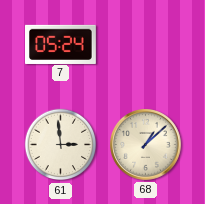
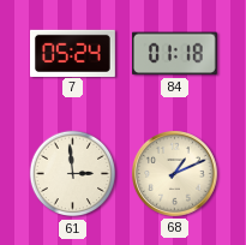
84: none -> 01:18 (174, 54)
68: 1:08 -> 1:11 (175, 174)
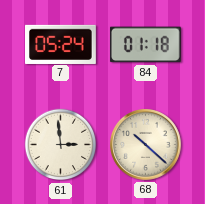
68: 1:11 -> 10:22 (146, 145)
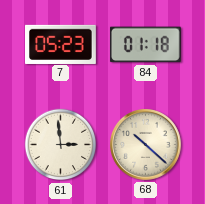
7: 05:24 -> 05:23 (61, 44)
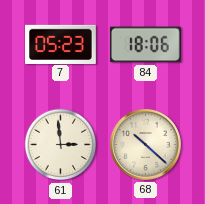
84: 01:18 -> 18:06 (145, 45)
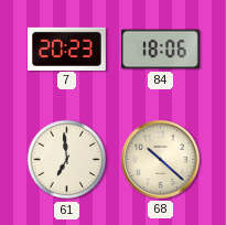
7: 05:23 -> 20:23 (67, 49)
61: 2:59 -> 6:59 (67, 160)
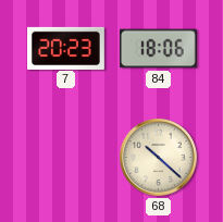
61: 6:59 -> none (67, 160)
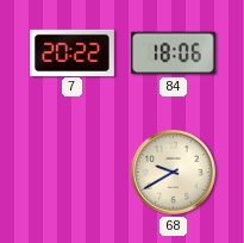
7: 20:23 -> 20:22 (73, 52)
68: 10:22 -> 9:40 (174, 173)
